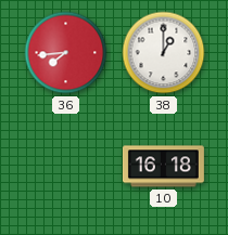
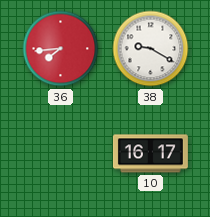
38: 1:00 -> 9:20 (151, 49)
10: 16:18 -> 16:17 (150, 154)
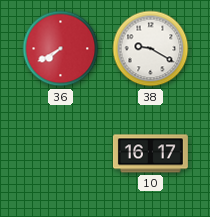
36: 7:44 -> 7:40 (61, 49)
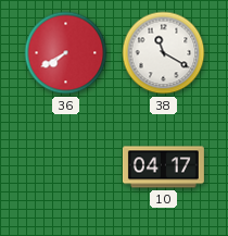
38: 9:20 -> 11:20 (164, 53)
10: 16:17 -> 04:17 (163, 167)
